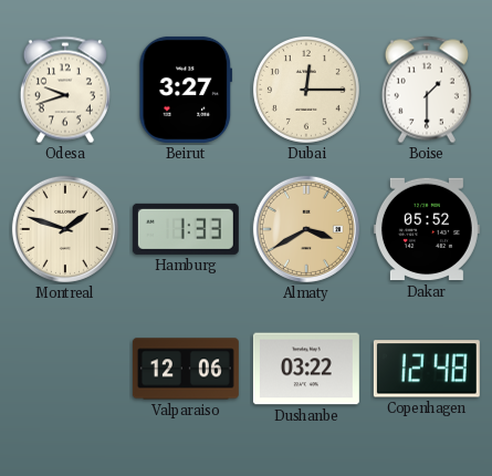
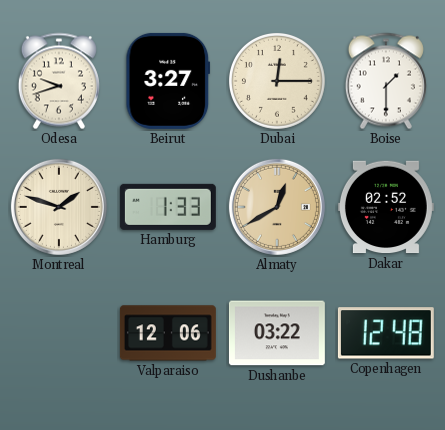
Almaty: 3:40 -> 12:40 (277, 207)
Dakar: 05:52 -> 02:52 (386, 207)
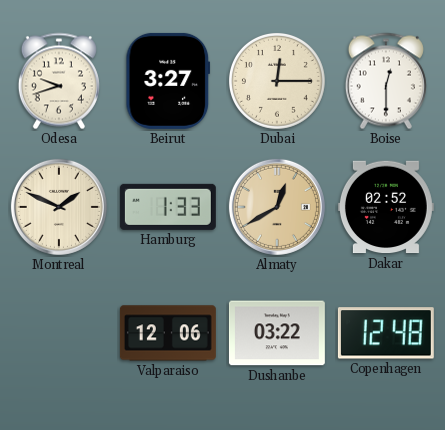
Boise: 1:30 -> 12:30 (386, 81)
Montreal: 1:48 -> 1:49 (59, 207)
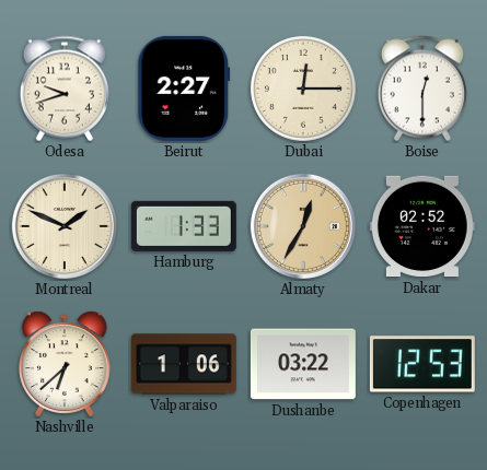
Beirut: 3:27 -> 2:27 (184, 89)
Almaty: 12:40 -> 12:35 (303, 226)
Nashville: none -> 6:38 (65, 364)
Valparaiso: 12:06 -> 1:06 (184, 364)
Copenhagen: 12:48 -> 12:53 (422, 364)
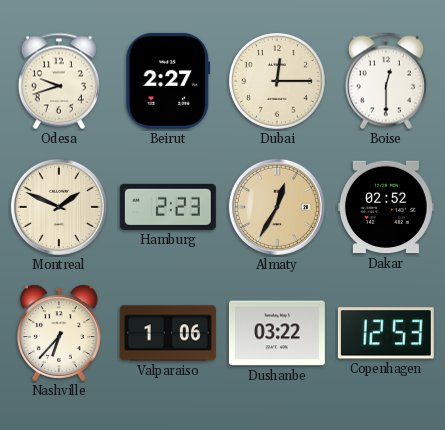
Hamburg: 1:33 -> 2:23 (168, 207)
Nashville: 6:38 -> 6:37 (59, 333)
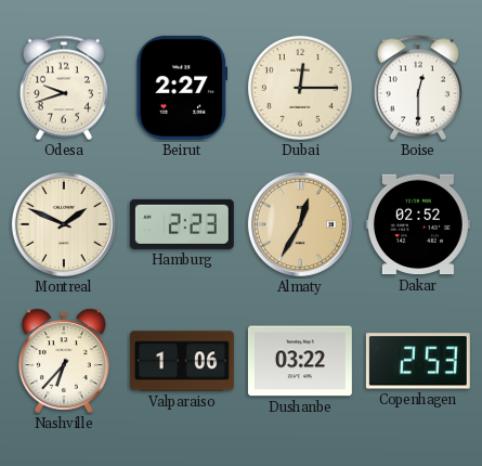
Copenhagen: 12:53 -> 2:53 (418, 361)
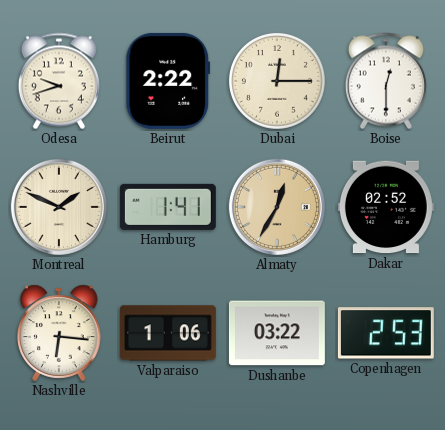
Beirut: 2:27 -> 2:22 (168, 81)
Hamburg: 2:23 -> 1:41 (168, 207)
Nashville: 6:37 -> 6:16 (59, 333)
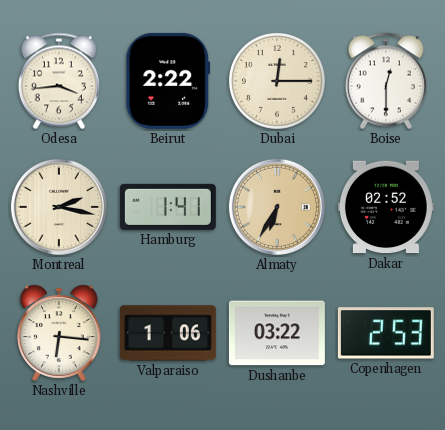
Odesa: 9:42 -> 3:44 (59, 81)
Montreal: 1:49 -> 2:17 (59, 207)
Almaty: 12:35 -> 6:35 (277, 207)
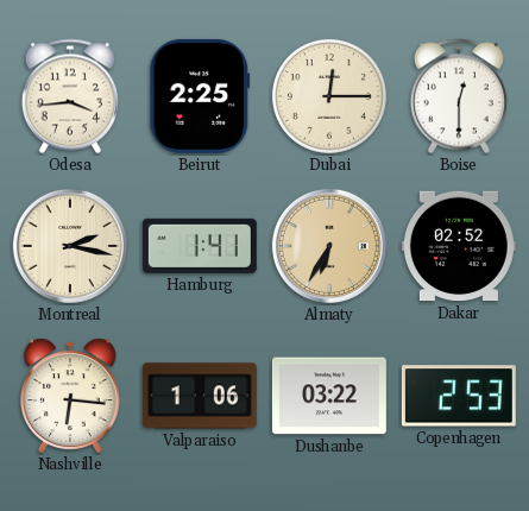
Beirut: 2:22 -> 2:25 (200, 96)
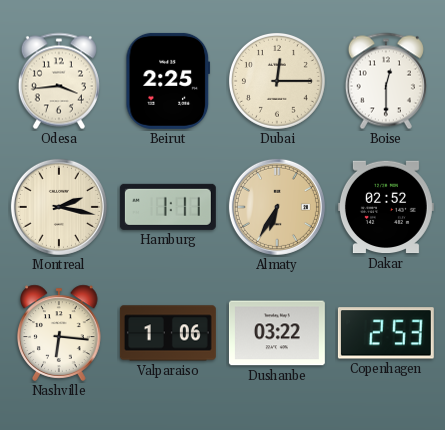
Hamburg: 1:41 -> 1:11 (168, 207)
